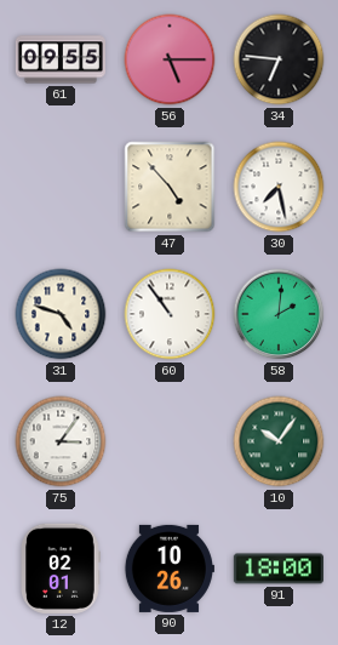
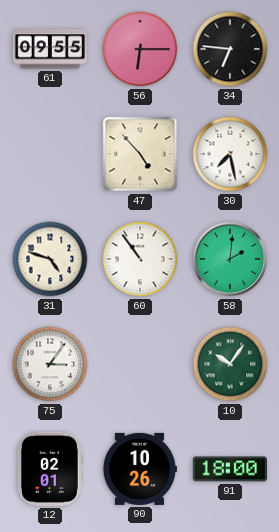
56: 5:15 -> 6:15 (140, 49)
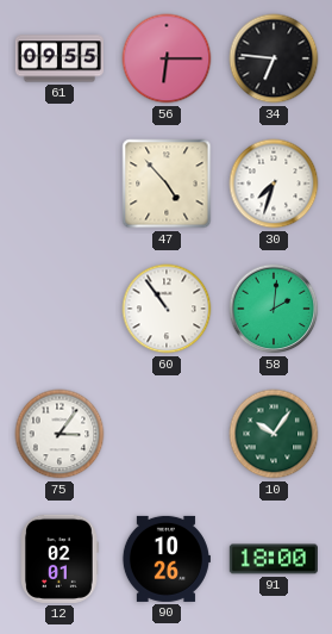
30: 7:28 -> 7:33 (274, 184)
31: 4:48 -> none (50, 259)
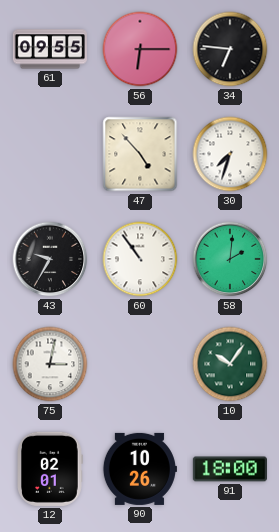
43: none -> 9:35 (50, 259)
75: 3:06 -> 3:02 (50, 364)
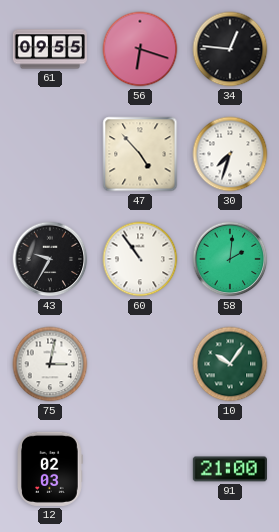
56: 6:15 -> 6:18 (140, 49)
34: 6:46 -> 12:46 (230, 49)
12: 02:01 -> 02:03 (50, 469)
90: 10:26 -> none (139, 469)
91: 18:00 -> 21:00 (230, 469)
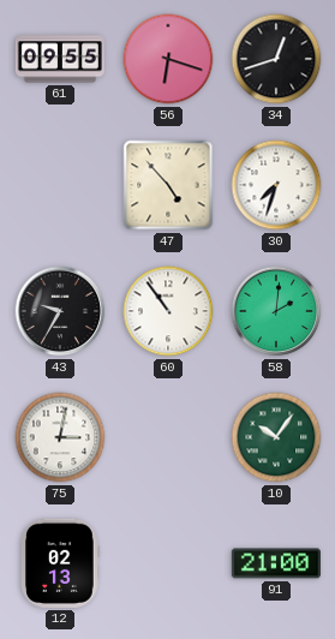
34: 12:46 -> 12:42 (276, 59)
12: 02:03 -> 02:13 (60, 563)
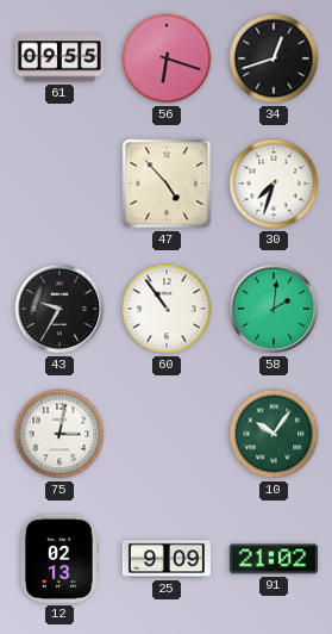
25: none -> 9:09 (167, 559)
91: 21:00 -> 21:02 (274, 559)
